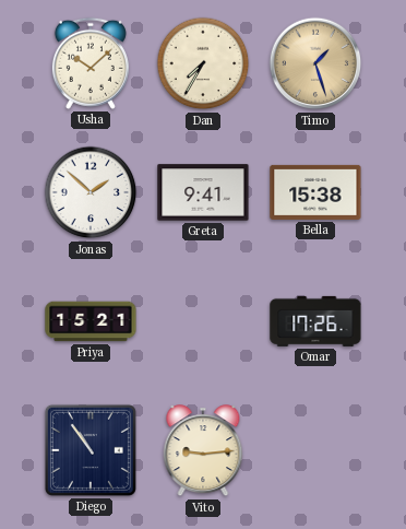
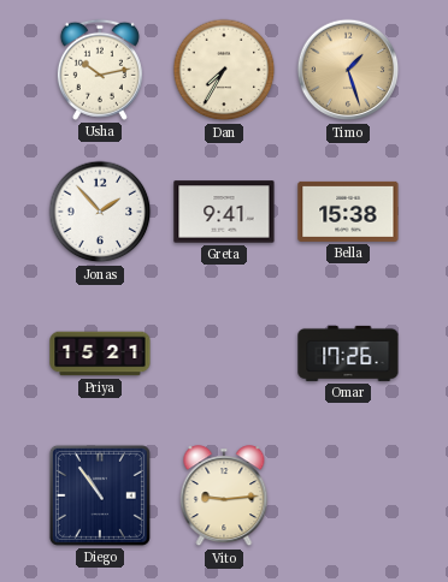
Usha: 10:08 -> 10:13 (100, 70)
Jonas: 1:52 -> 1:53 (100, 212)
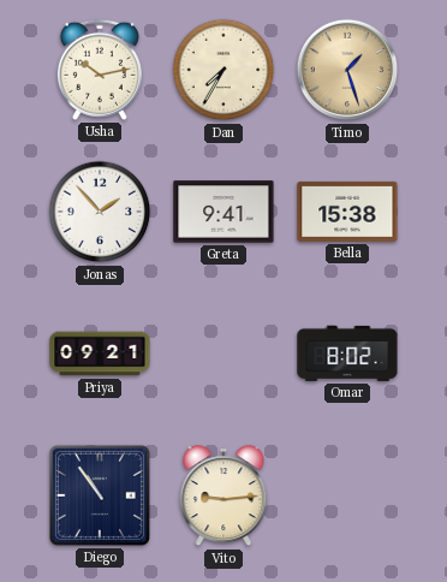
Priya: 15:21 -> 09:21 (100, 354)
Omar: 17:26 -> 8:02 (347, 354)
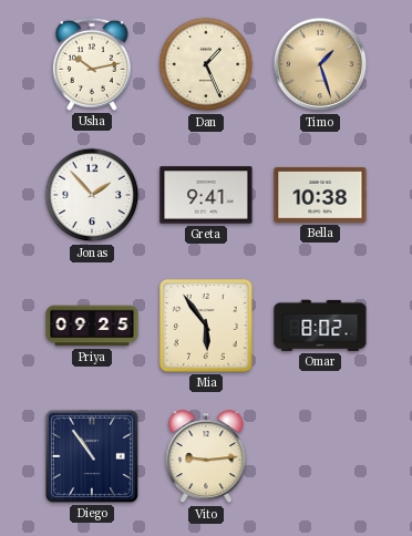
Dan: 7:35 -> 1:26 (206, 64)
Bella: 15:38 -> 10:38 (320, 195)
Priya: 09:21 -> 09:25 (92, 326)
Mia: none -> 5:54 (206, 326)
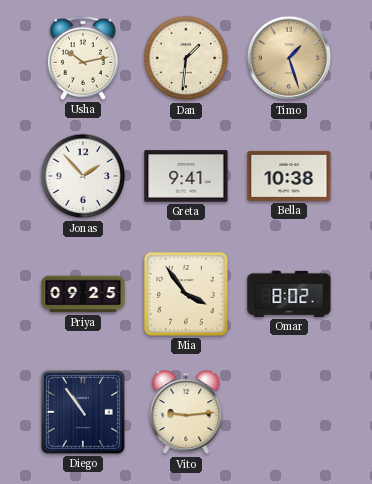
Dan: 1:26 -> 1:31 (186, 58)
Mia: 5:54 -> 3:54 (186, 294)
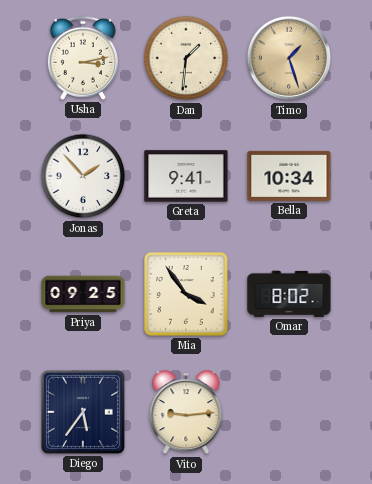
Usha: 10:13 -> 3:13 (83, 58)
Bella: 10:38 -> 10:34 (289, 176)
Diego: 10:54 -> 5:36 (83, 412)
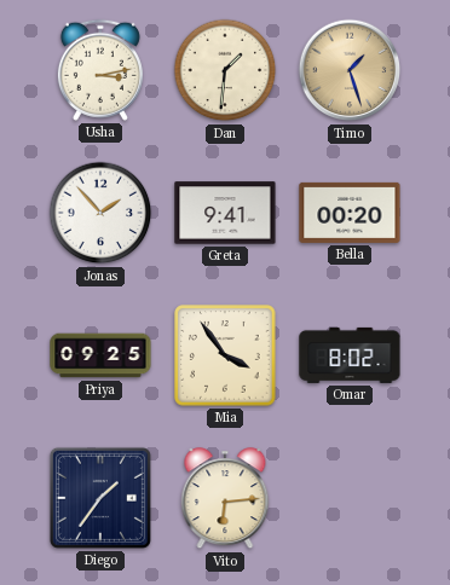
Bella: 10:34 -> 00:20 (350, 213)
Diego: 5:36 -> 1:36 (100, 498)
Vito: 9:14 -> 6:14 (225, 499)
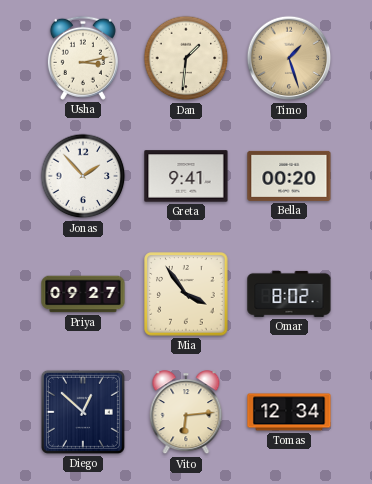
Priya: 09:25 -> 09:27 (83, 294)
Diego: 1:36 -> 12:52 (83, 412)
Tomas: none -> 12:34 (289, 412)
